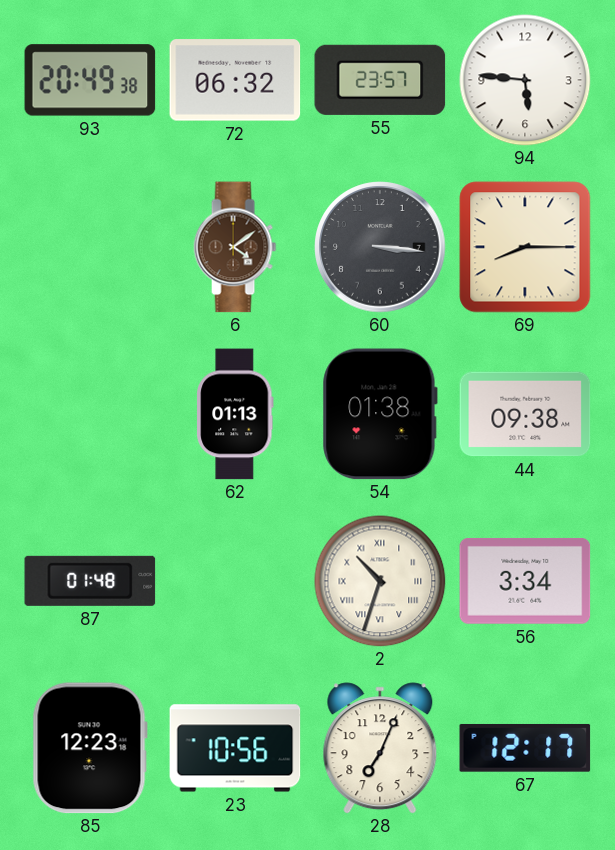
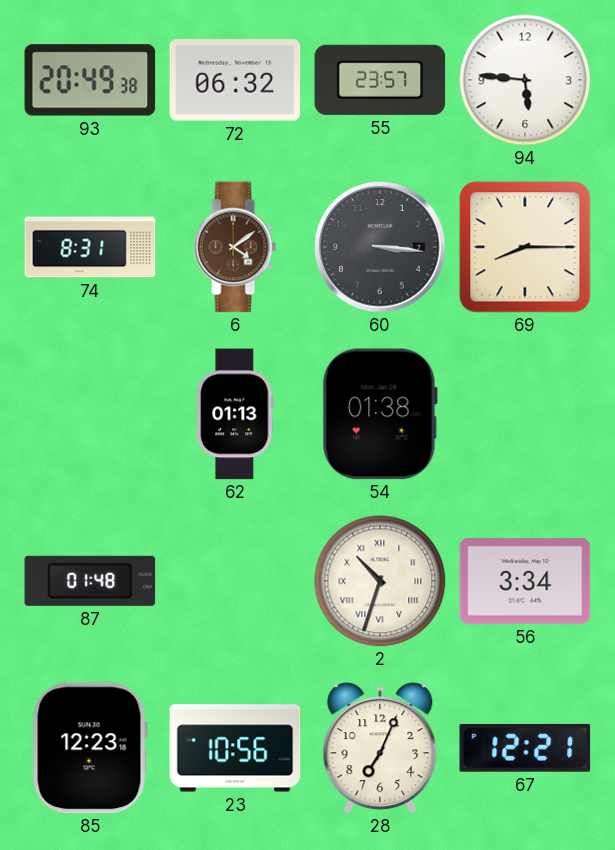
74: none -> 8:31 (90, 247)
44: 09:38 -> none (525, 414)
67: 12:17 -> 12:21 (525, 748)
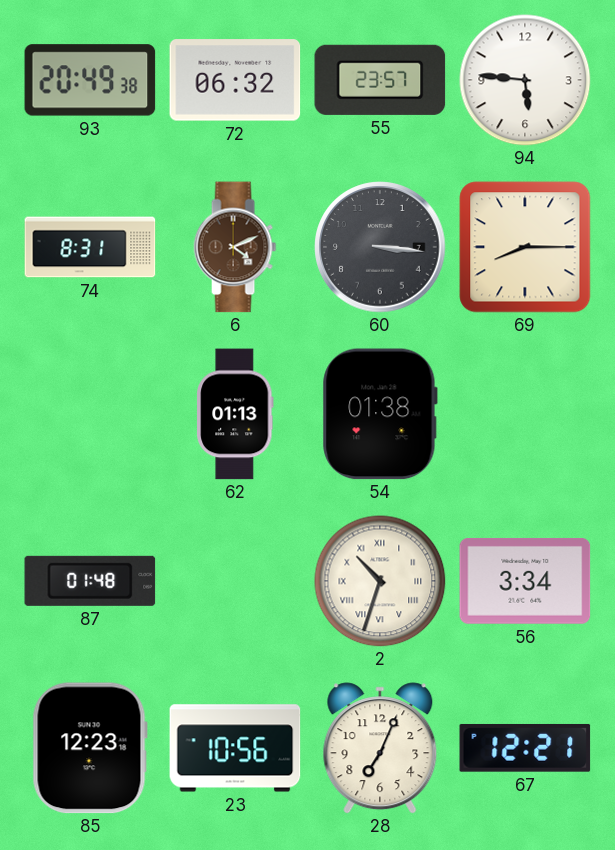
6: 4:09 -> 4:11 (235, 247)
